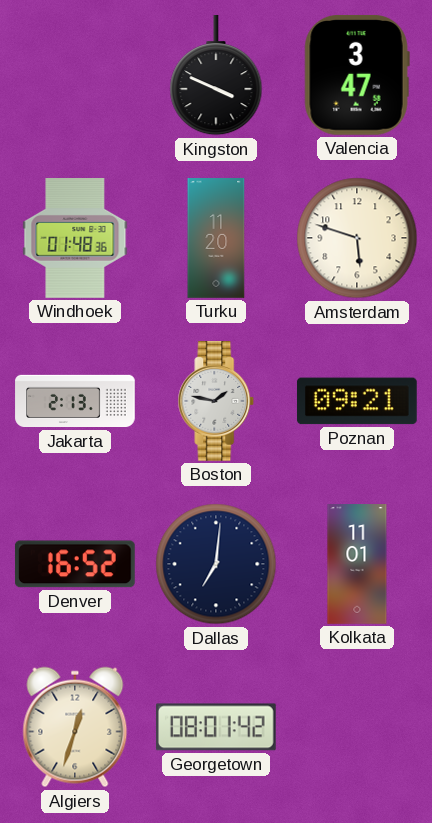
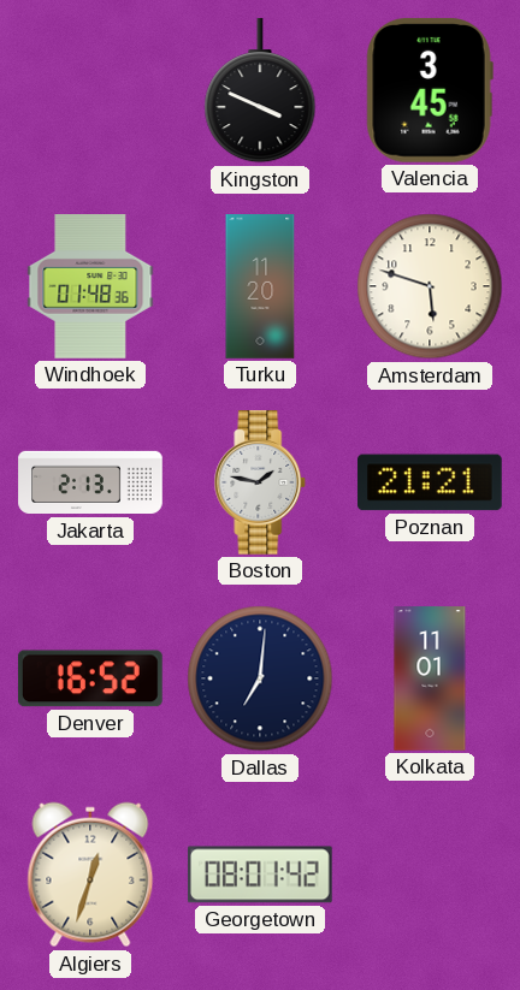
Valencia: 3:47 -> 3:45 (430, 90)
Poznan: 09:21 -> 21:21 (430, 482)
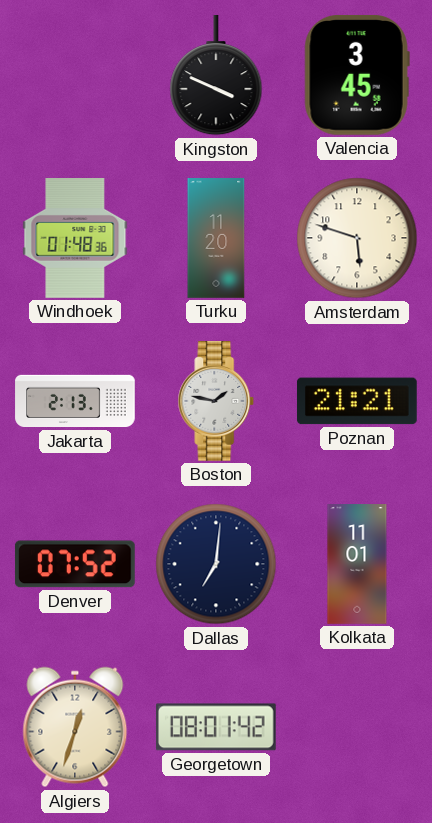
Denver: 16:52 -> 07:52 (75, 564)
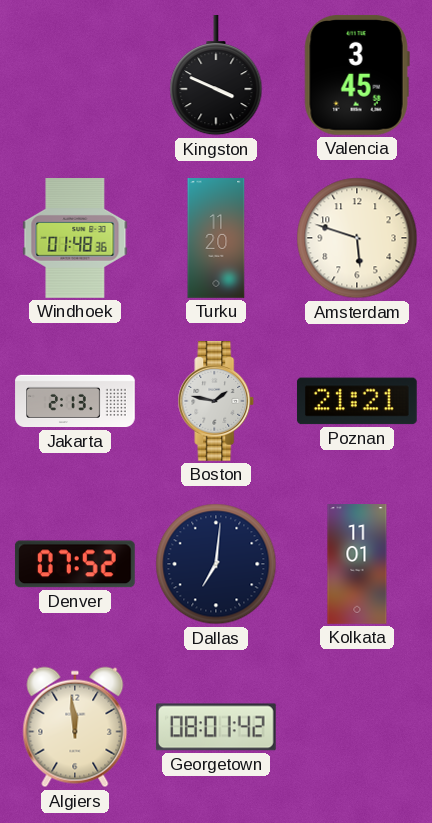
Algiers: 12:33 -> 11:59 (75, 727)
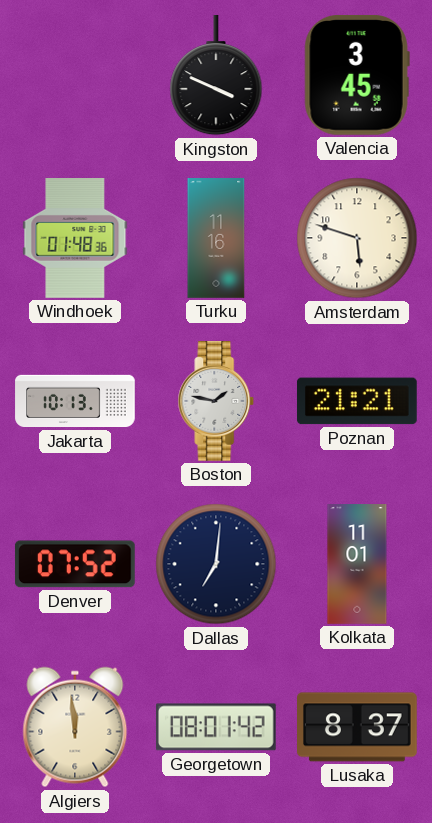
Turku: 11:20 -> 11:16 (216, 238)
Jakarta: 2:13 -> 10:13 (75, 401)
Lusaka: none -> 8:37 (358, 727)
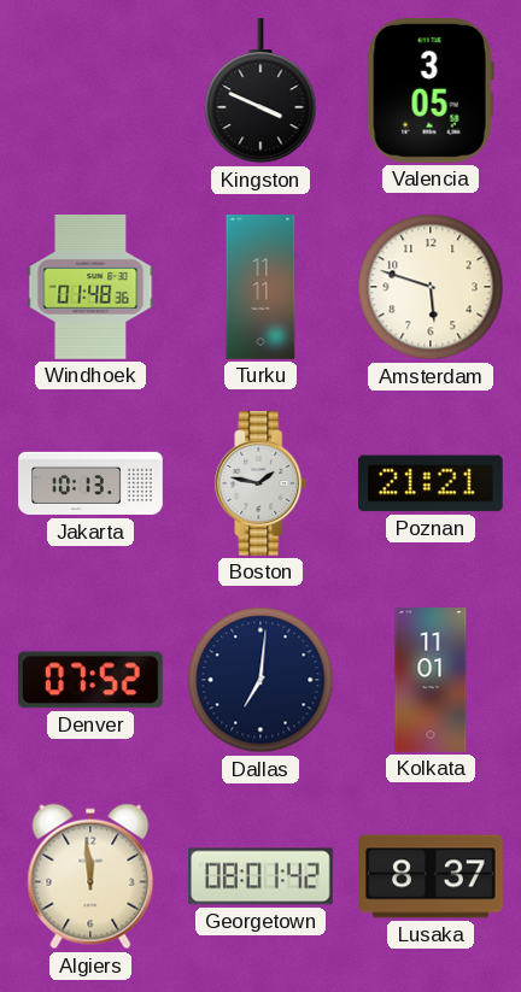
Valencia: 3:45 -> 3:05 (431, 90)
Turku: 11:16 -> 11:11 (260, 287)
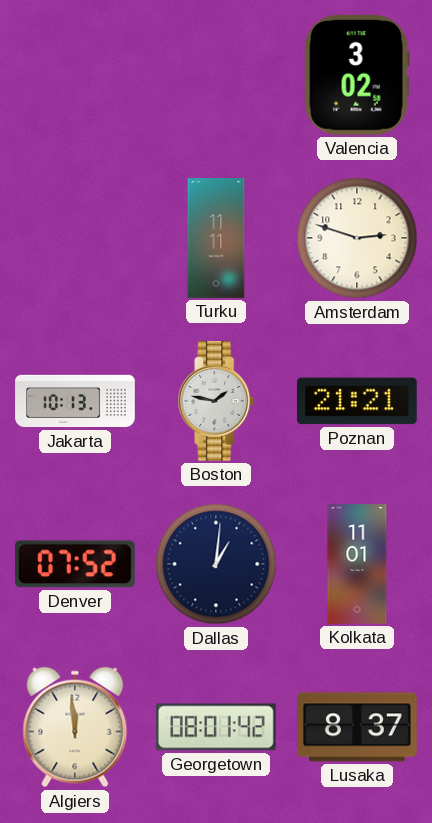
Kingston: 3:49 -> none (260, 92)
Valencia: 3:05 -> 3:02 (357, 75)
Windhoek: 01:48 -> none (90, 288)
Amsterdam: 5:48 -> 2:48 (357, 238)
Dallas: 7:01 -> 1:01 (216, 564)
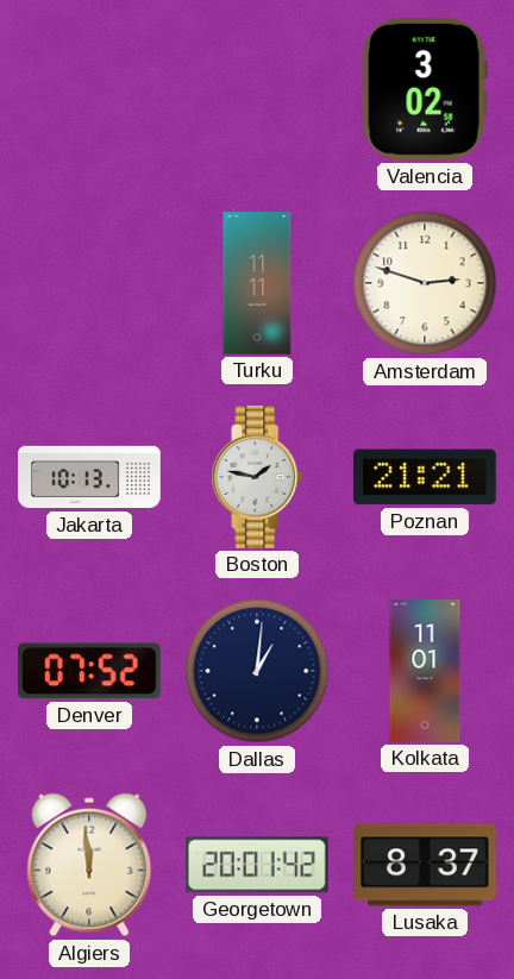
Georgetown: 08:01 -> 20:01 (257, 865)
